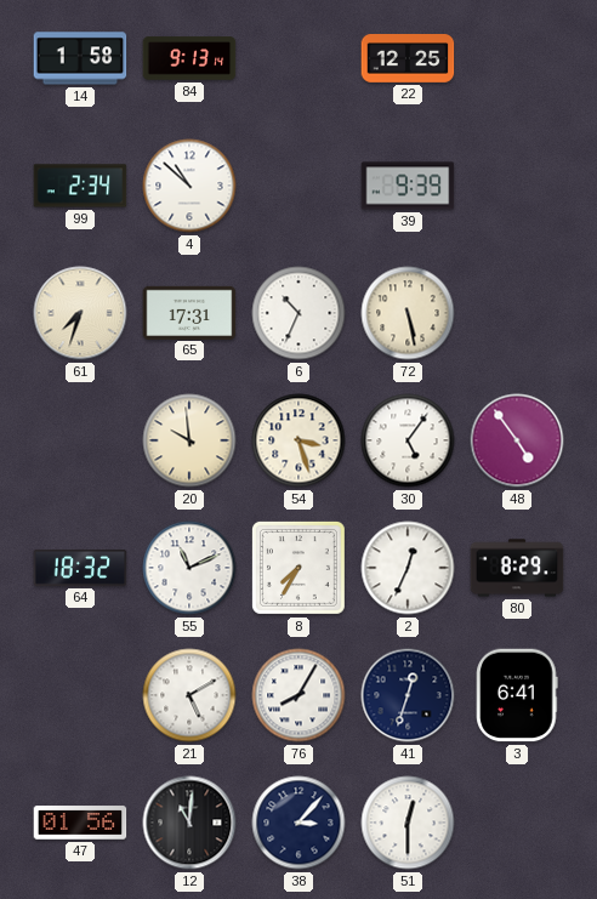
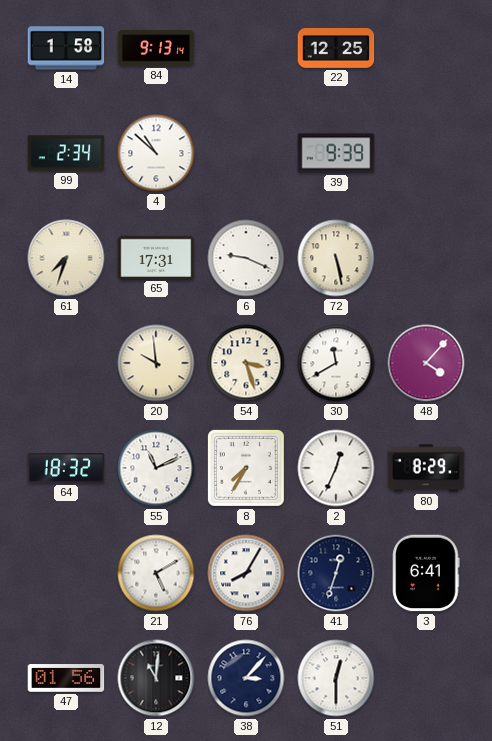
6: 10:34 -> 9:19 (246, 258)
30: 5:06 -> 11:40 (336, 363)
48: 4:54 -> 4:07 (426, 363)
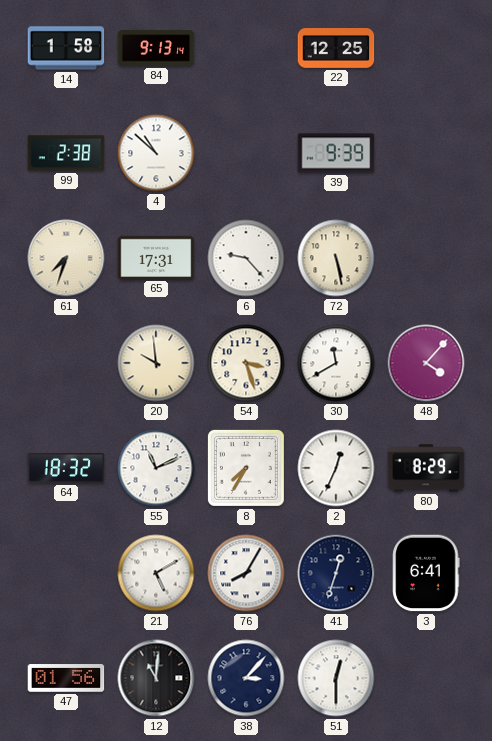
99: 2:34 -> 2:38 (66, 153)
6: 9:19 -> 9:23 (246, 258)
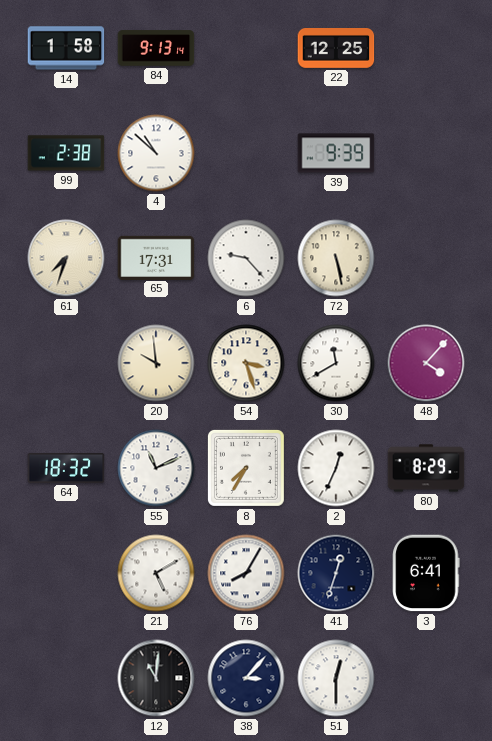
47: 01:56 -> none (66, 678)
